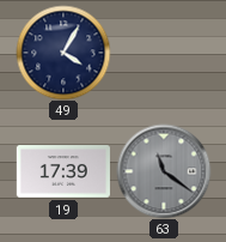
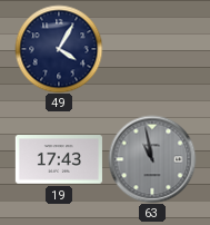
19: 17:39 -> 17:43 (59, 159)
63: 11:21 -> 10:58 (152, 159)
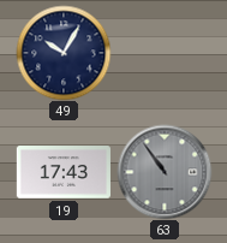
49: 4:05 -> 10:05 (64, 53)
63: 10:58 -> 10:54 (165, 172)
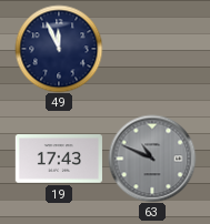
49: 10:05 -> 11:56 (59, 49)
63: 10:54 -> 10:49 (152, 159)
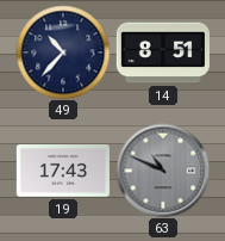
49: 11:56 -> 10:37 (63, 52)
14: none -> 8:51 (163, 52)
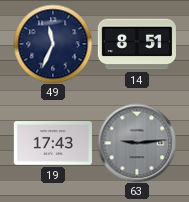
49: 10:37 -> 11:34 (53, 44)
63: 10:49 -> 9:14 (137, 143)
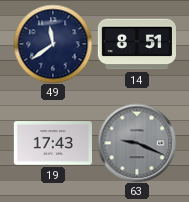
49: 11:34 -> 11:39 (53, 44)
63: 9:14 -> 9:19 (137, 143)
